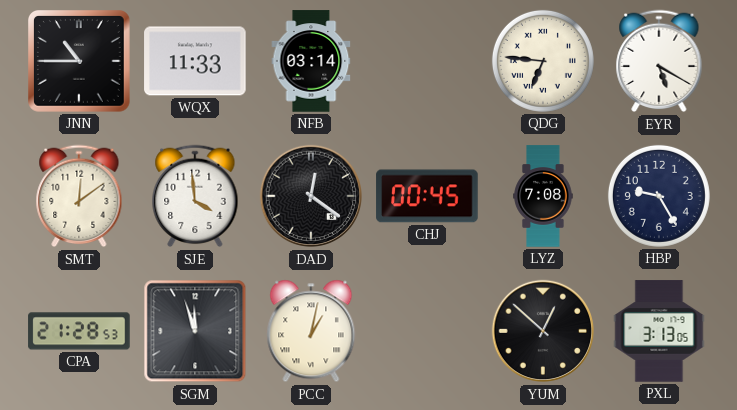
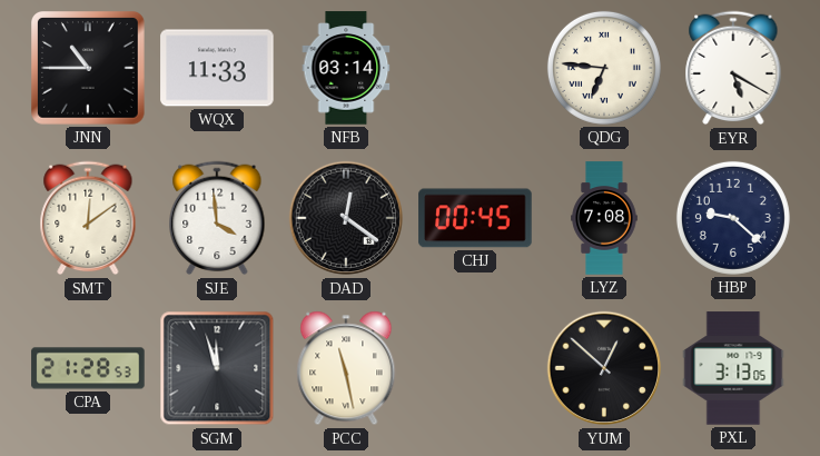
HBP: 9:25 -> 9:22 (733, 218)
PCC: 1:02 -> 11:28 (346, 368)
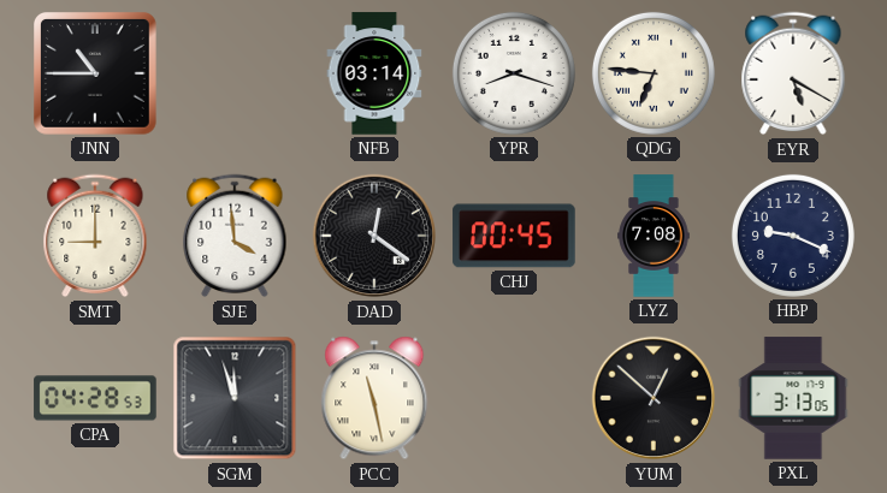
WQX: 11:33 -> none (217, 68)
YPR: none -> 8:18 (514, 73)
SMT: 12:09 -> 9:00 (95, 236)
HBP: 9:22 -> 9:19 (793, 236)
CPA: 21:28 -> 04:28 (95, 398)
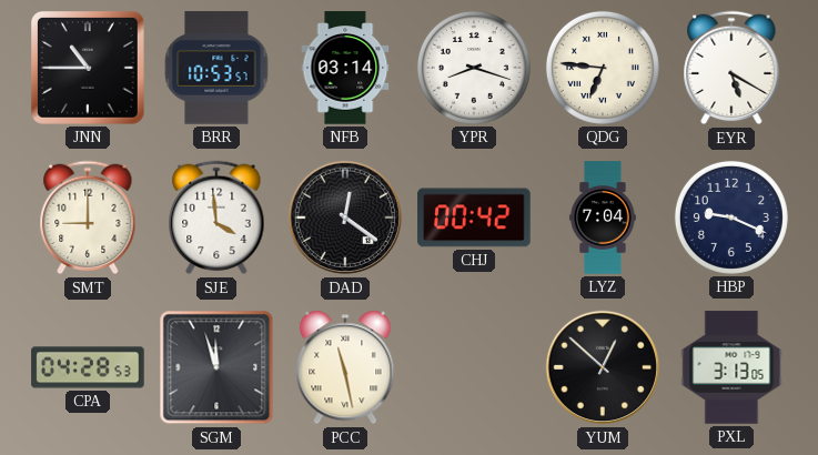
BRR: none -> 10:53 (216, 68)
CHJ: 00:45 -> 00:42 (474, 218)
LYZ: 7:08 -> 7:04 (603, 218)
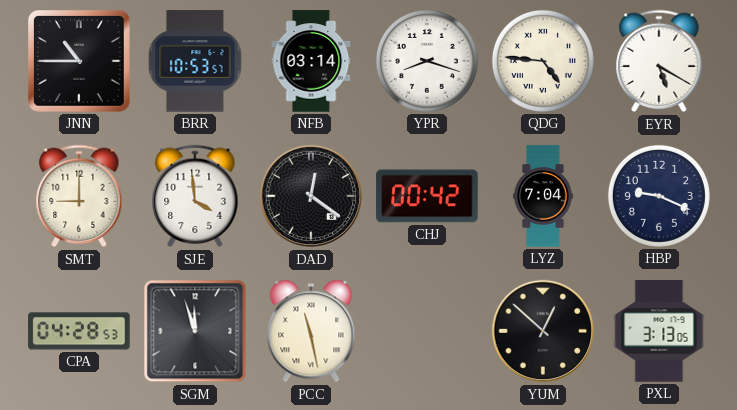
QDG: 6:46 -> 4:46 (543, 61)
